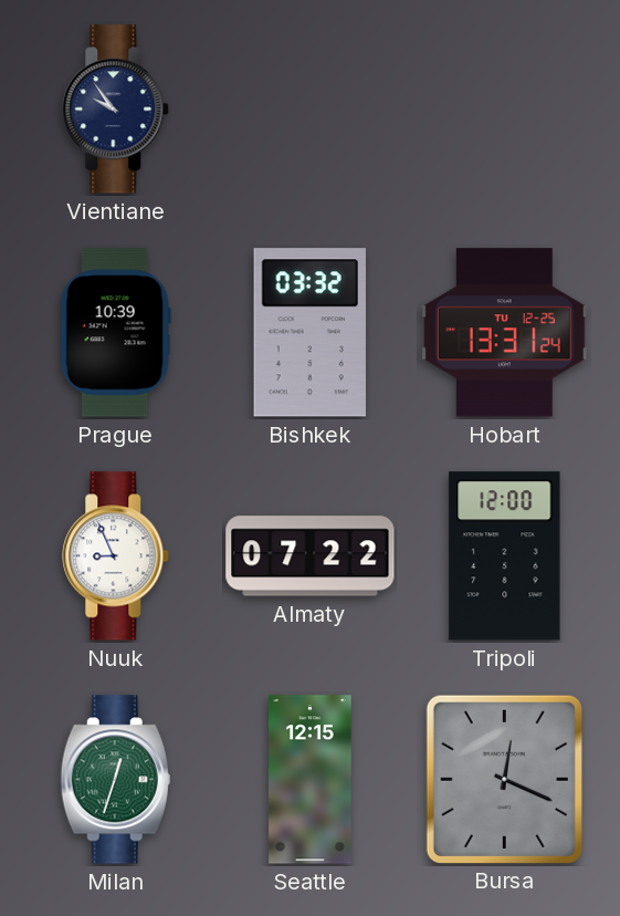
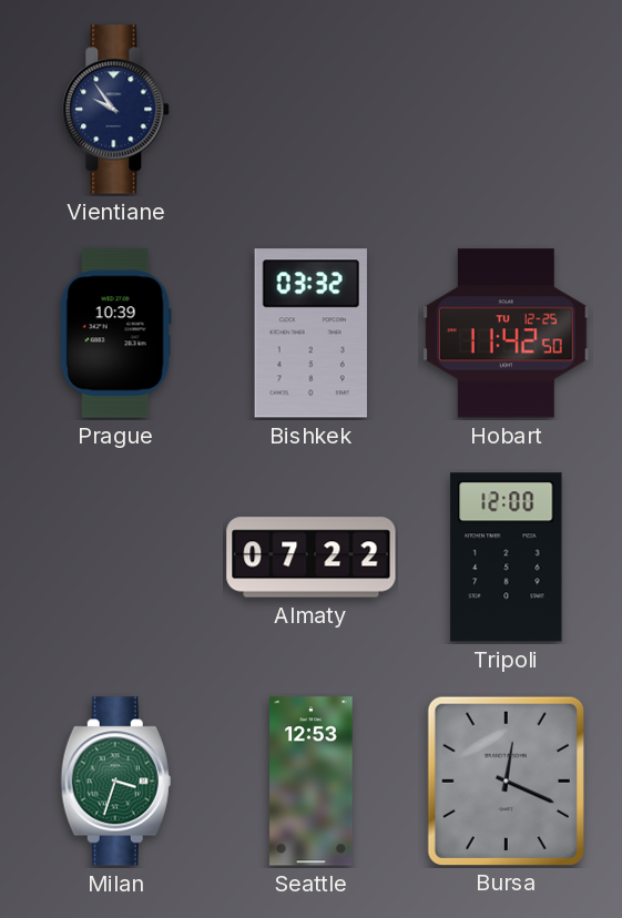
Hobart: 13:31 -> 11:42 (506, 334)
Nuuk: 8:56 -> none (116, 556)
Milan: 12:33 -> 3:33 (115, 782)
Seattle: 12:15 -> 12:53 (312, 782)
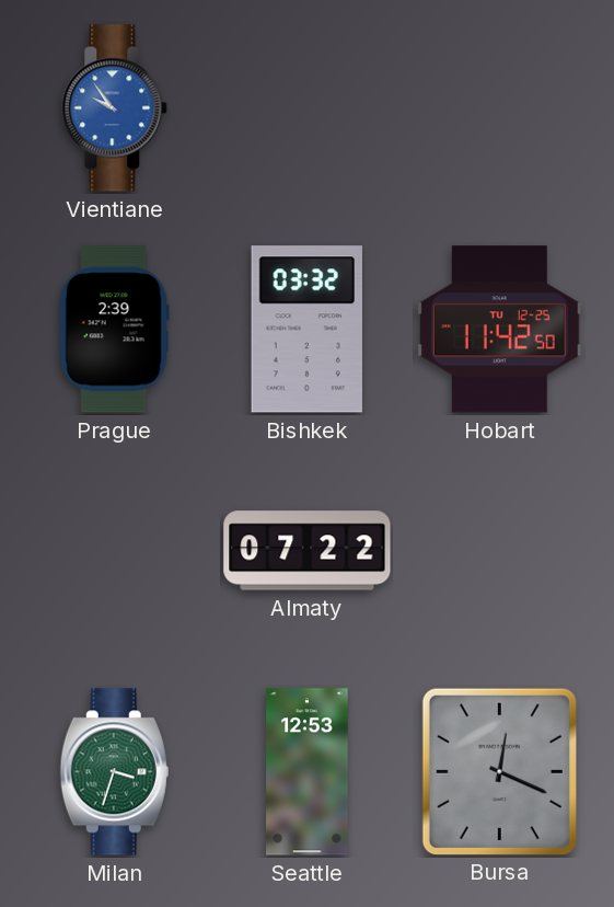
Vientiane dial: navy -> blue (115, 108)
Prague: 10:39 -> 2:39 (114, 330)
Tripoli: 12:00 -> none (507, 558)
